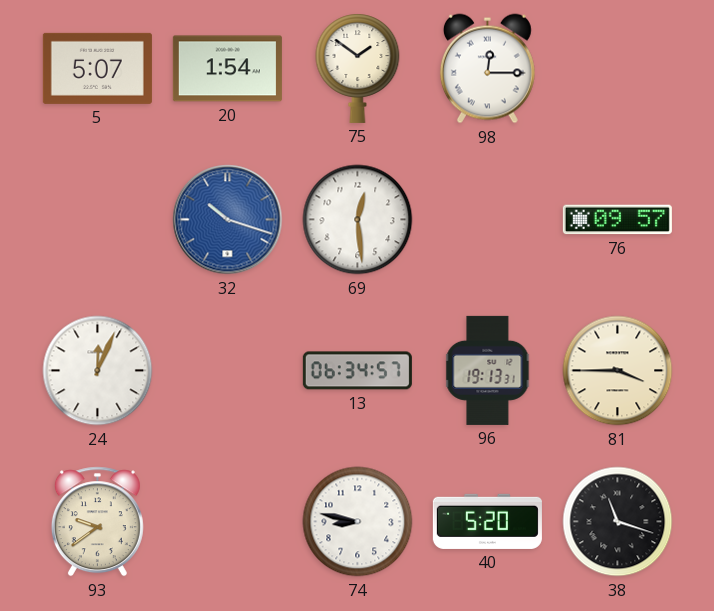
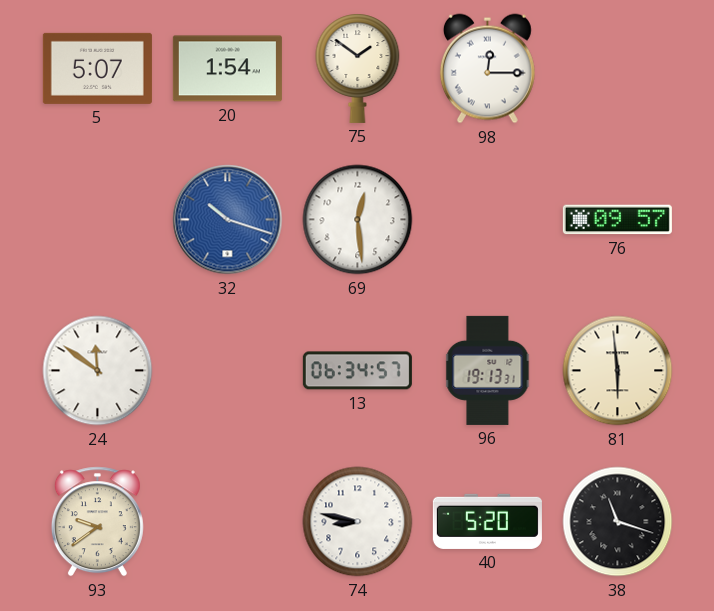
24: 12:04 -> 11:51 (98, 371)
81: 3:45 -> 5:59 (618, 371)
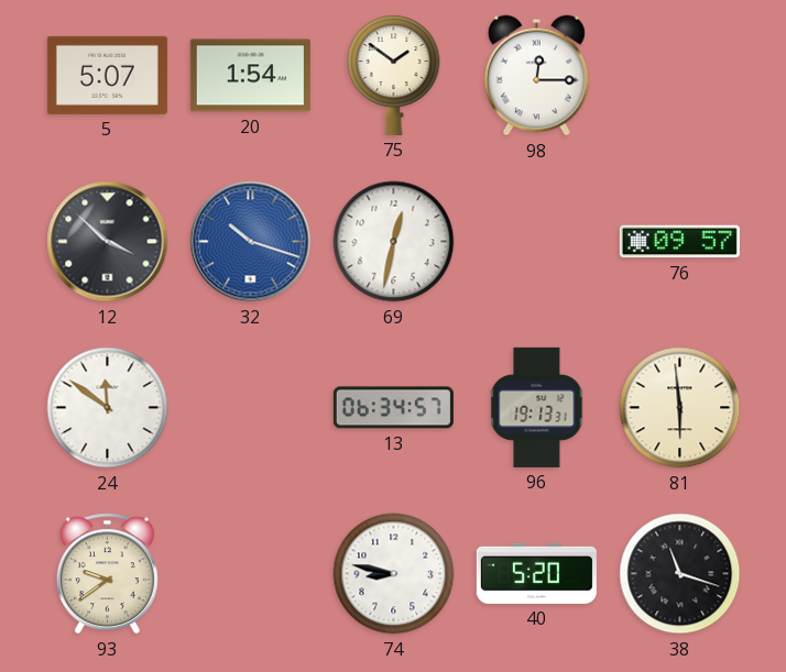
12: none -> 3:52 (108, 242)
69: 12:29 -> 12:32 (394, 242)
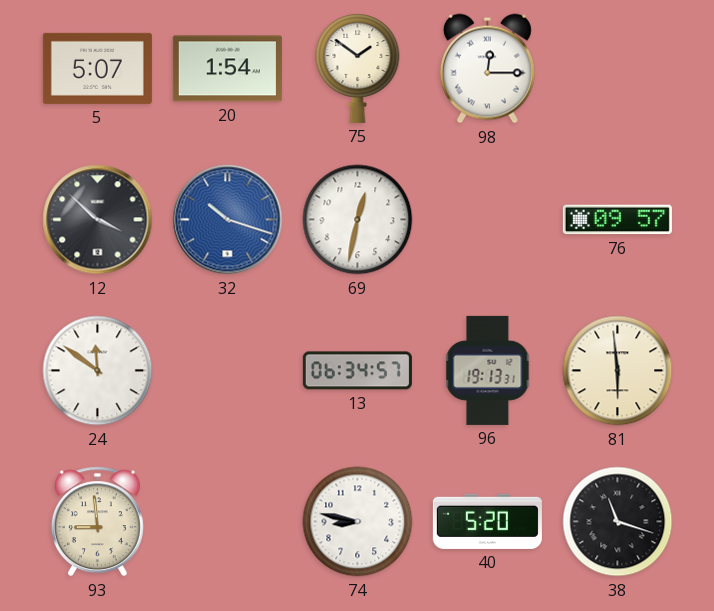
93: 9:39 -> 8:59 (97, 522)
